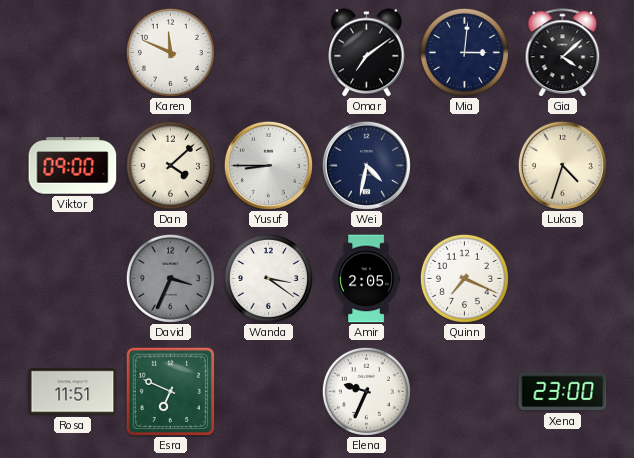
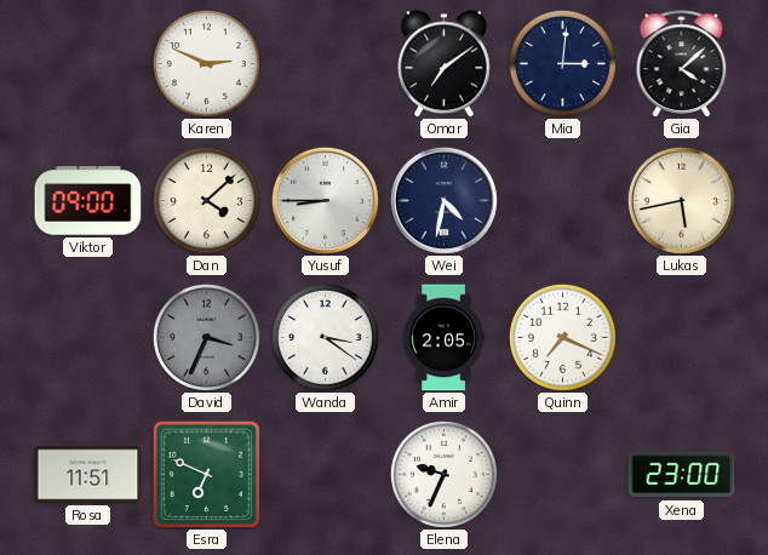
Karen: 11:49 -> 2:49 (206, 63)
Lukas: 4:33 -> 5:43 (681, 200)
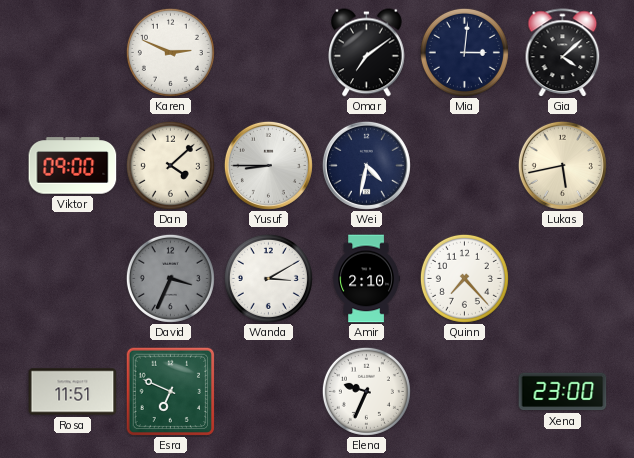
Wanda: 3:21 -> 3:10 (268, 278)
Amir: 2:05 -> 2:10 (366, 279)
Quinn: 7:19 -> 7:23 (464, 278)
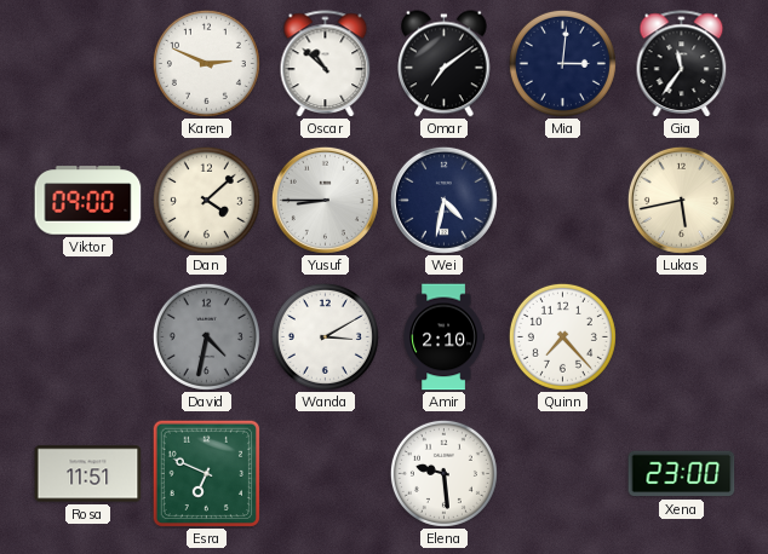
Oscar: none -> 10:52 (326, 63)
Gia: 4:08 -> 11:36 (682, 63)
David: 3:34 -> 4:32 (206, 336)
Elena: 9:34 -> 9:29 (443, 473)
